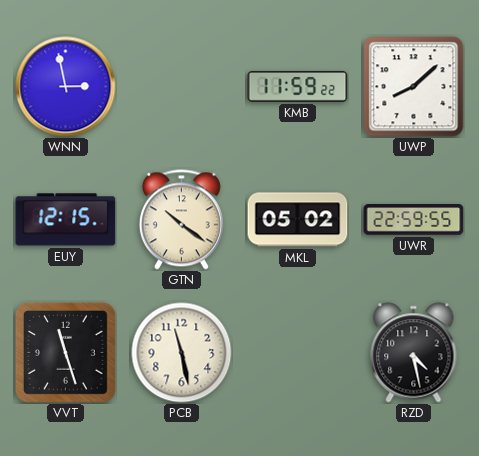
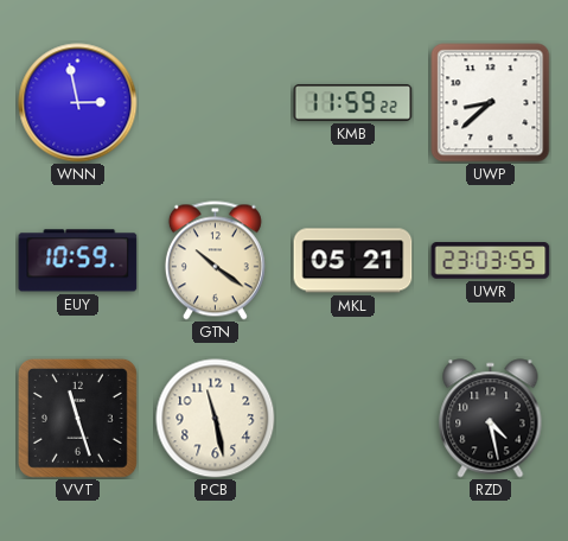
UWP: 8:08 -> 8:38 (491, 103)
EUY: 12:15 -> 10:59 (78, 261)
MKL: 05:02 -> 05:21 (353, 261)
UWR: 22:59 -> 23:03 (491, 261)
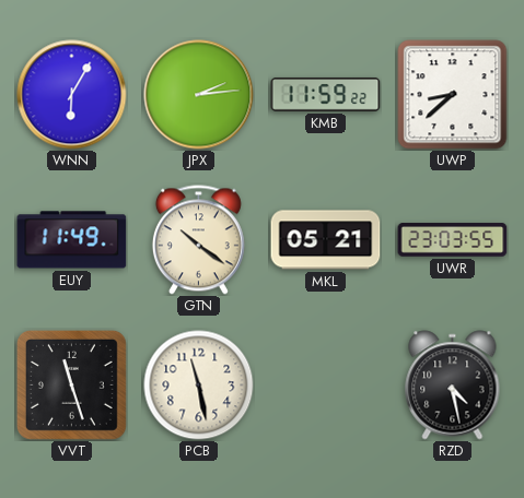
WNN: 2:58 -> 6:05 (72, 95)
JPX: none -> 2:14 (199, 95)
EUY: 10:59 -> 11:49 (72, 240)
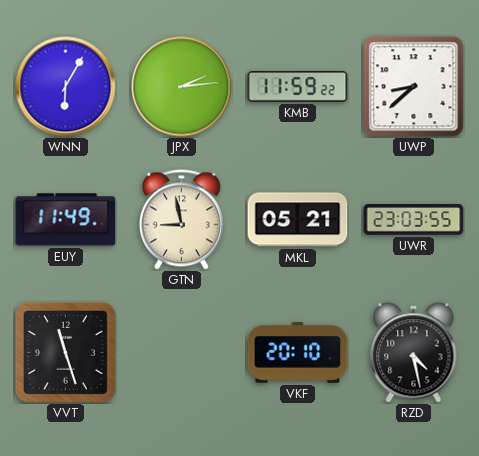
GTN: 10:21 -> 8:58 (181, 220)
PCB: 11:28 -> none (199, 386)
VKF: none -> 20:10 (298, 352)
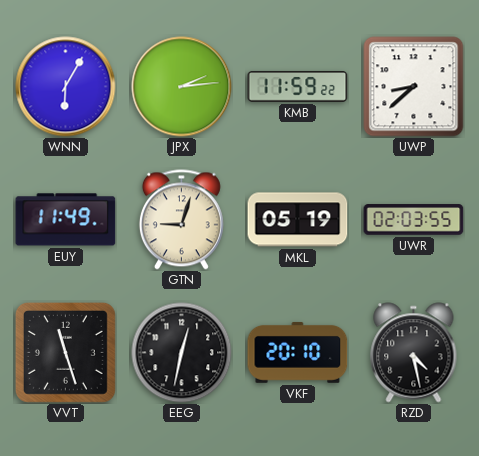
GTN: 8:58 -> 9:03 (181, 220)
MKL: 05:21 -> 05:19 (298, 220)
UWR: 23:03 -> 02:03 (414, 220)
EEG: none -> 12:32 (182, 353)
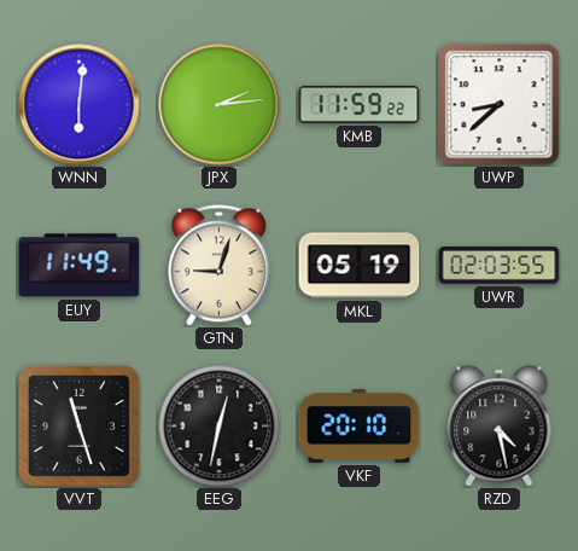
WNN: 6:05 -> 6:01 (80, 105)
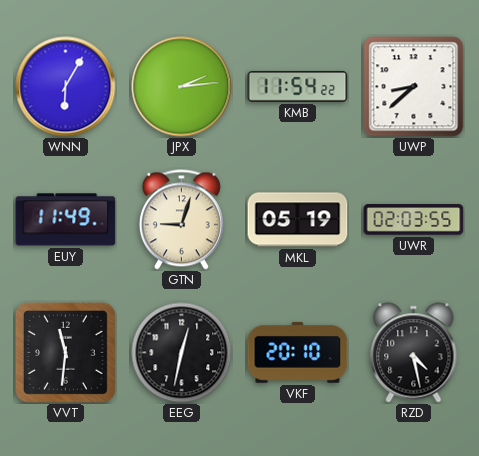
WNN: 6:01 -> 6:05 (66, 87)
KMB: 11:59 -> 11:54 (298, 87)
VVT: 11:27 -> 11:31 (65, 352)
